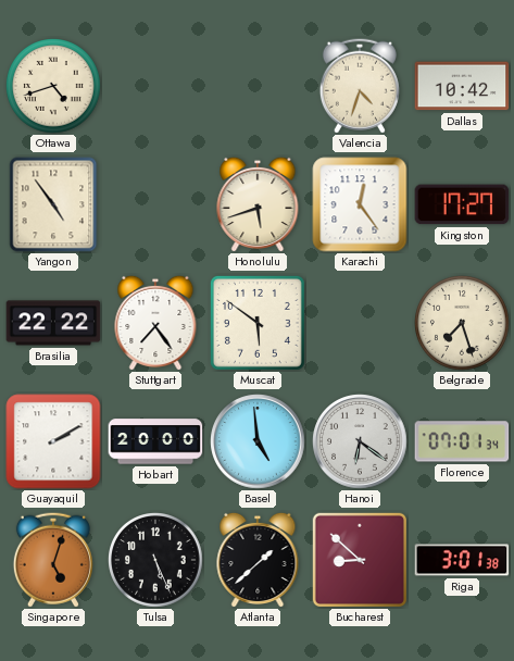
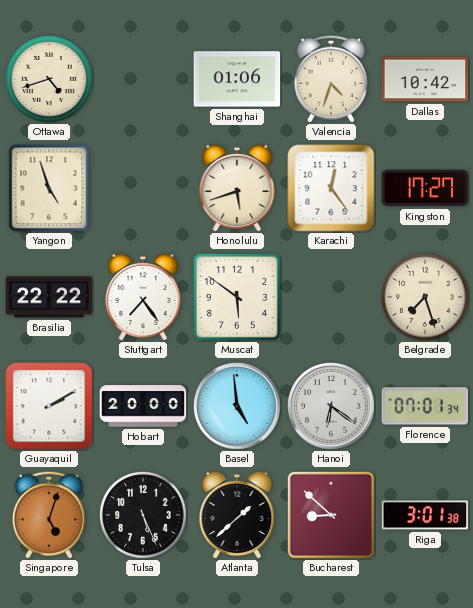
Shanghai: none -> 01:06 (237, 79)
Yangon: 4:54 -> 4:57 (49, 188)
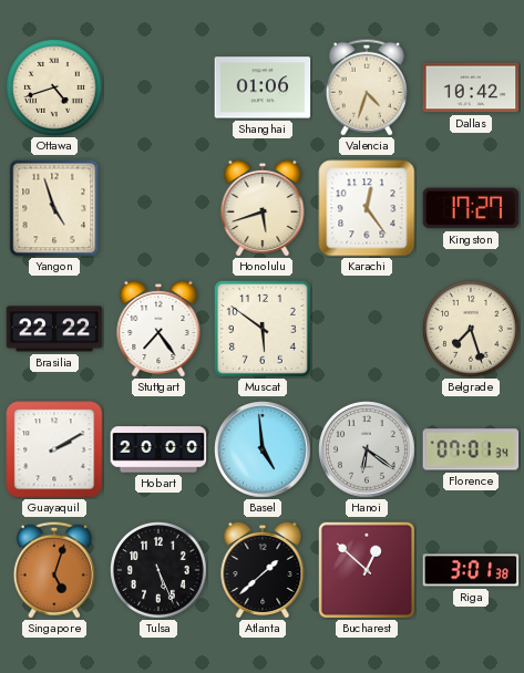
Bucharest: 8:52 -> 12:52 (366, 569)
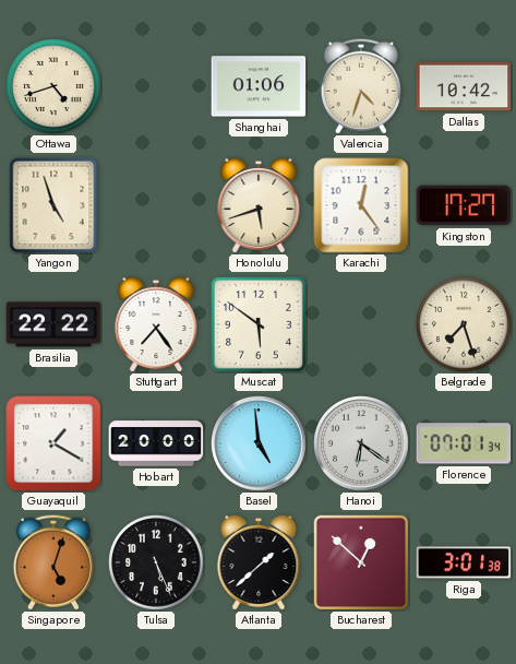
Guayaquil: 2:10 -> 1:20 (53, 443)
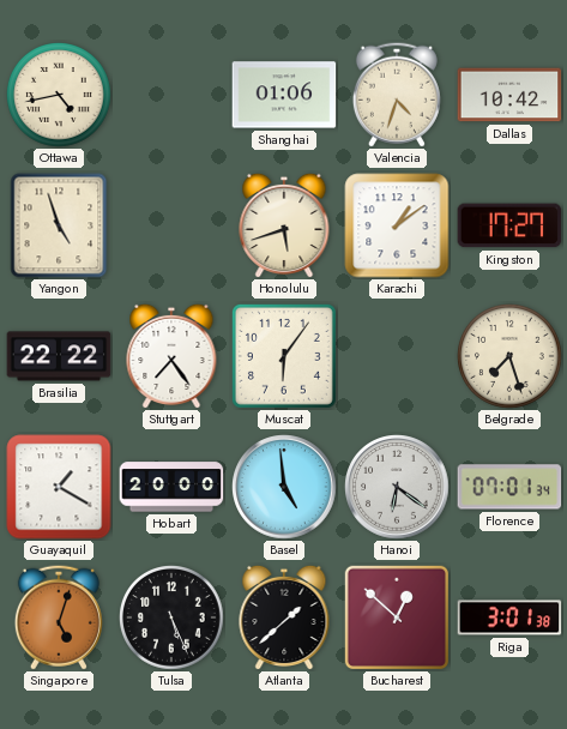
Ottawa: 4:42 -> 4:43 (60, 96)
Karachi: 12:24 -> 1:09 (397, 225)
Muscat: 5:51 -> 6:06 (284, 356)
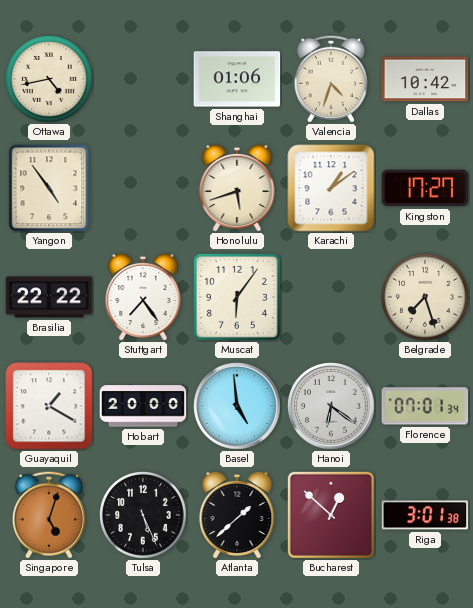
Yangon: 4:57 -> 4:54 (49, 188)
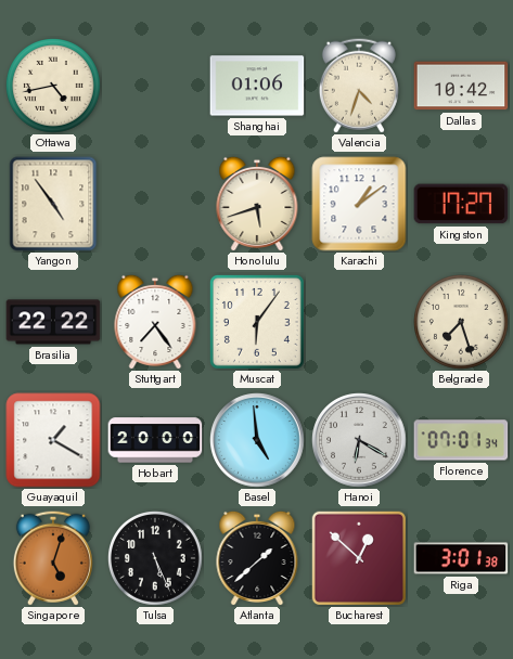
Hanoi: 6:21 -> 6:20 (359, 440)
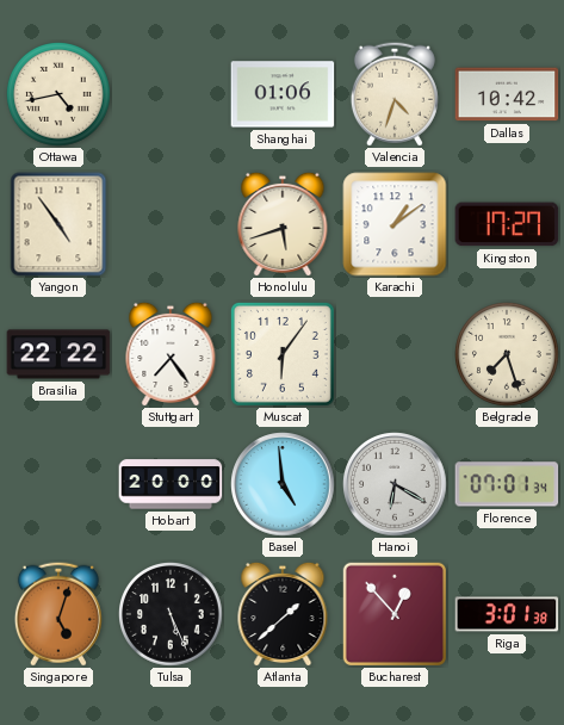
Guayaquil: 1:20 -> none (53, 440)
Bucharest: 12:52 -> 12:53 (393, 613)
